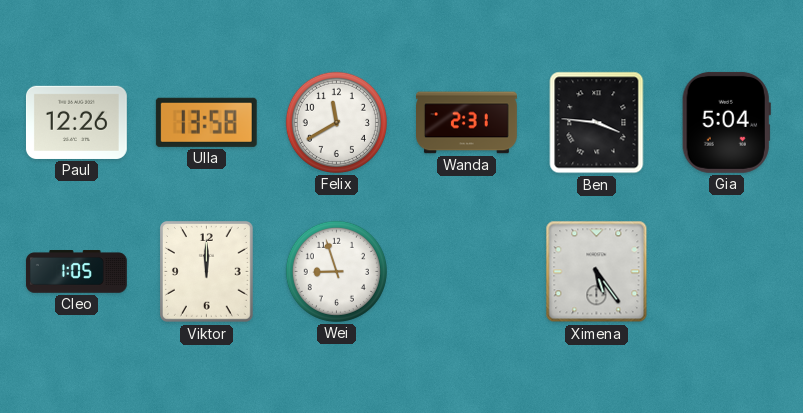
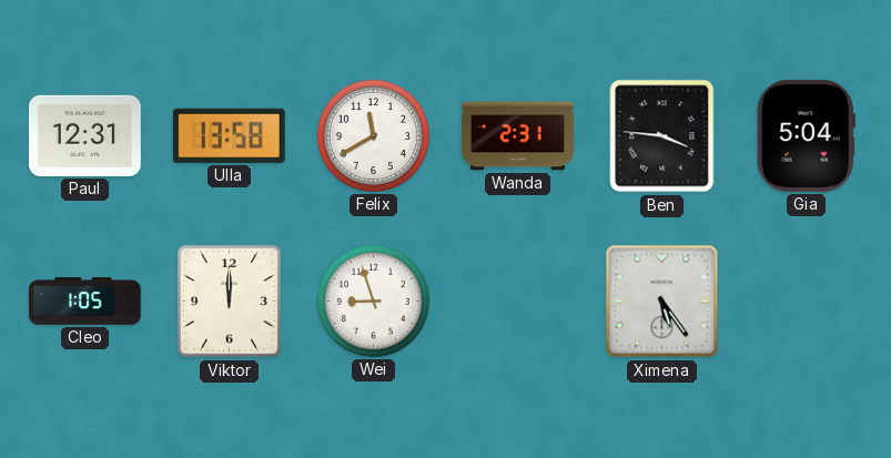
Paul: 12:26 -> 12:31 (84, 135)
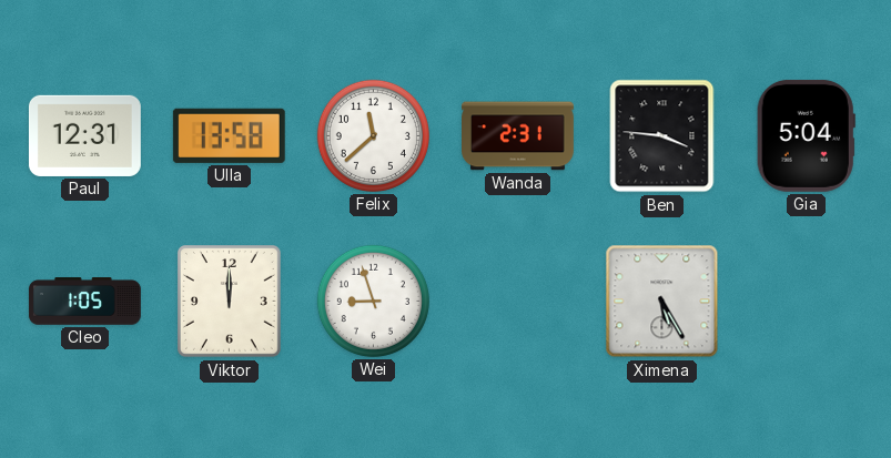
Felix: 11:40 -> 11:38 (373, 135)
Ximena: 5:24 -> 5:25 (662, 302)
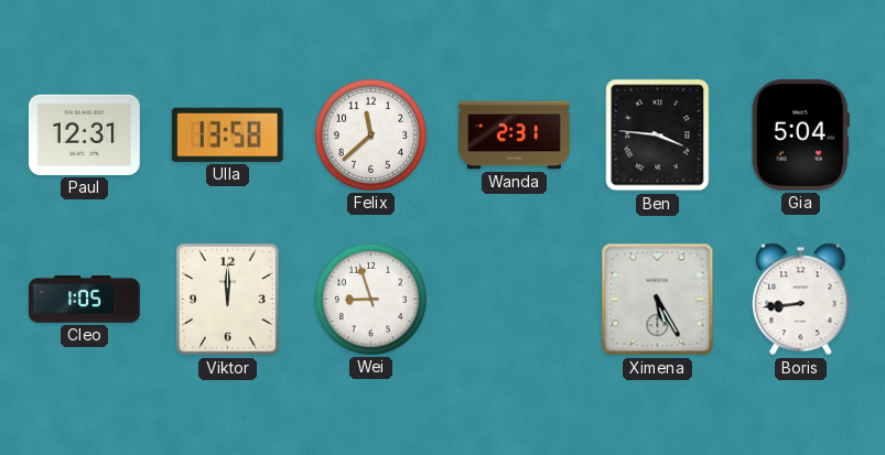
Boris: none -> 8:44 (801, 300)
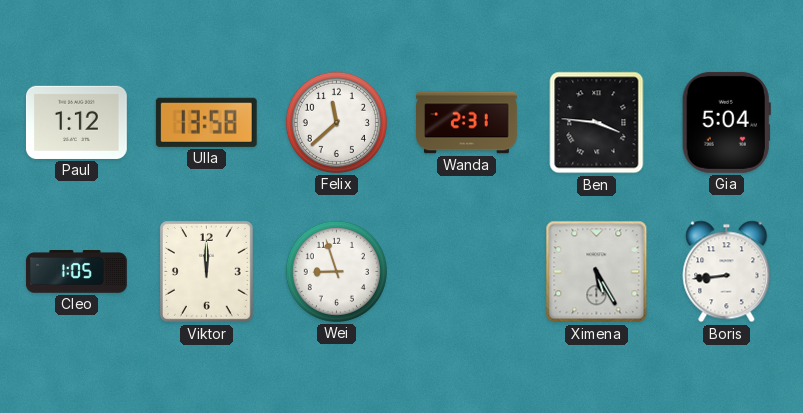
Paul: 12:31 -> 1:12 (76, 122)
